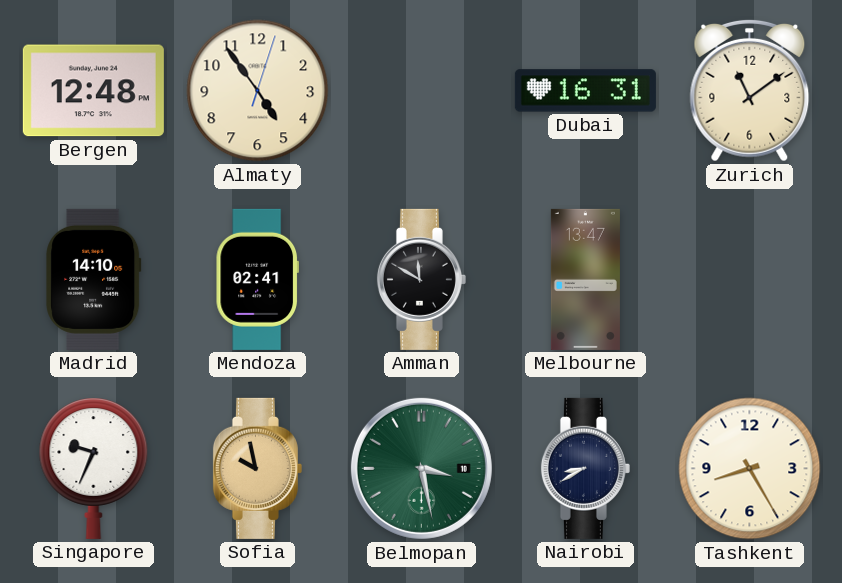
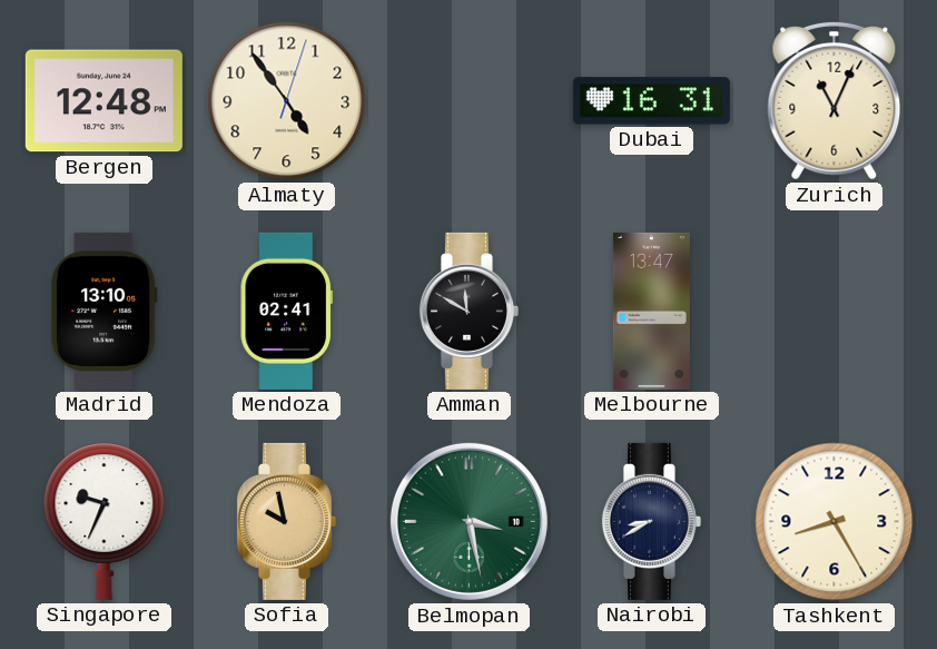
Zurich: 11:09 -> 11:04 (835, 100)
Madrid: 14:10 -> 13:10 (105, 311)
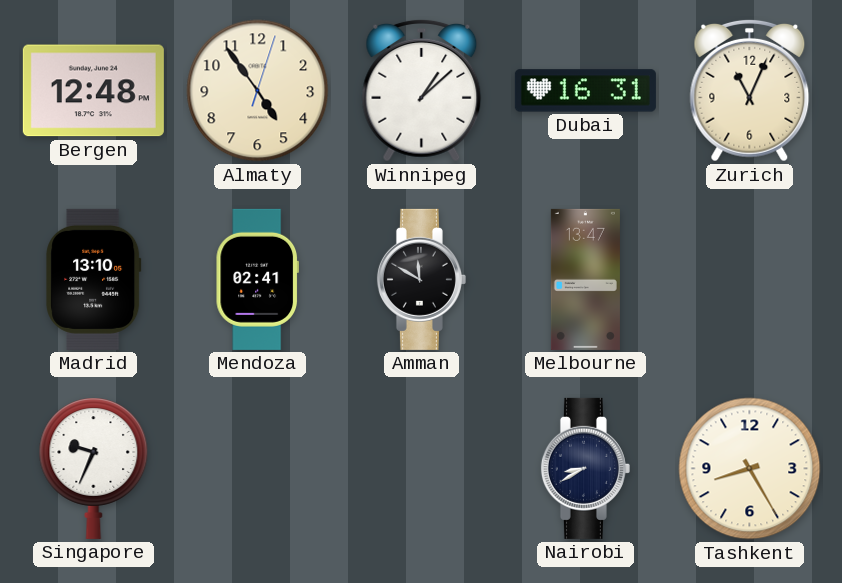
Winnipeg: none -> 1:08 (422, 90)
Sofia: 9:58 -> none (286, 521)
Belmopan: 3:28 -> none (468, 521)
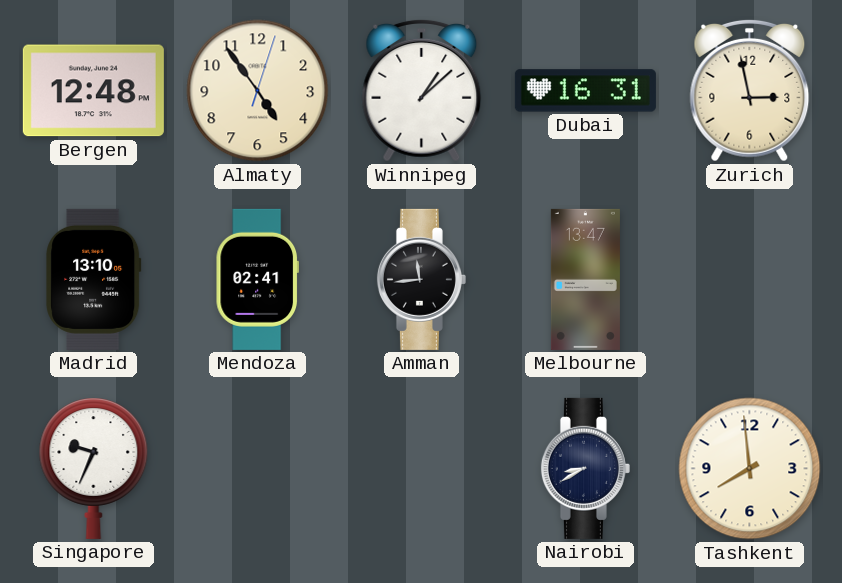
Zurich: 11:04 -> 2:58 (750, 90)
Amman: 11:50 -> 11:44 (421, 279)
Tashkent: 8:25 -> 7:59 (750, 469)
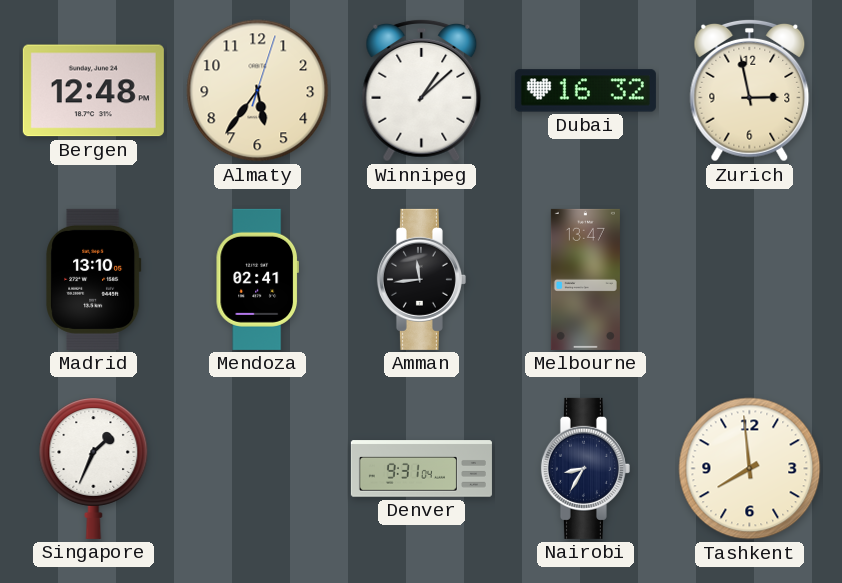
Almaty: 4:54 -> 5:36 (258, 91)
Dubai: 16:31 -> 16:32 (585, 91)
Singapore: 9:34 -> 1:34 (94, 468)
Denver: none -> 9:31 (421, 469)
Nairobi: 8:40 -> 8:35 (585, 468)
